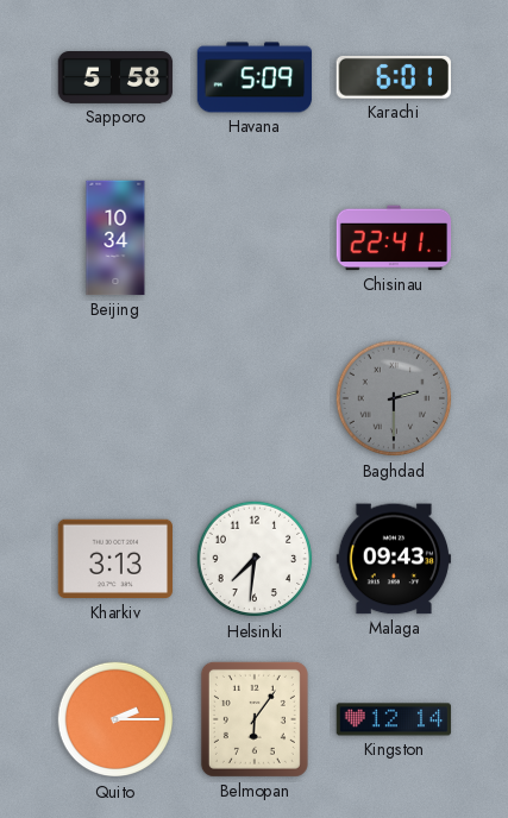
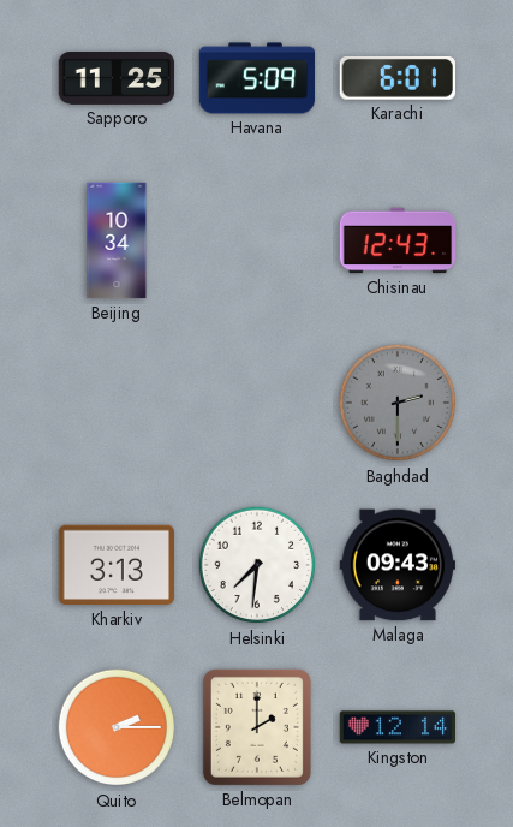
Sapporo: 5:58 -> 11:25 (117, 79)
Chisinau: 22:41 -> 12:43 (398, 240)
Belmopan: 6:06 -> 2:00 (257, 727)
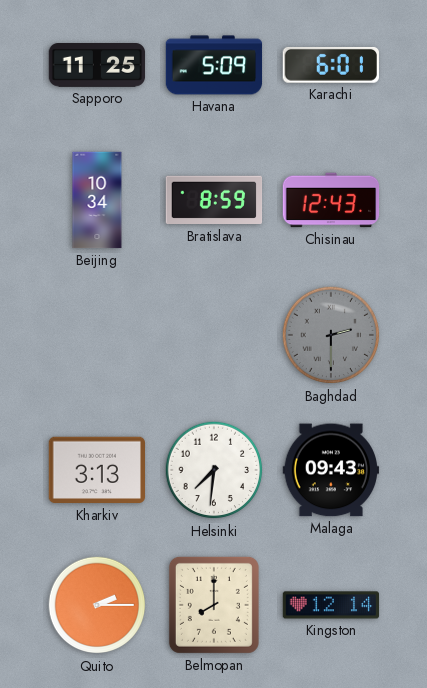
Bratislava: none -> 8:59 (214, 200)
Belmopan: 2:00 -> 8:00 (214, 605)
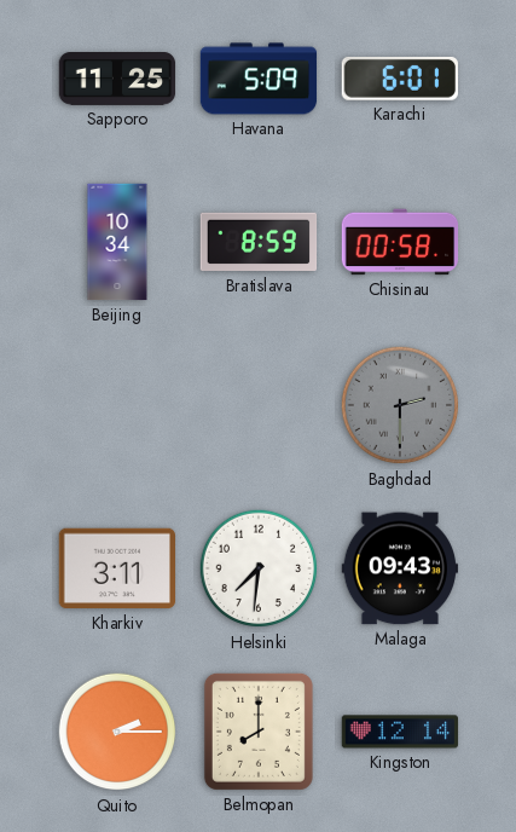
Chisinau: 12:43 -> 00:58 (400, 242)
Kharkiv: 3:13 -> 3:11 (117, 568)
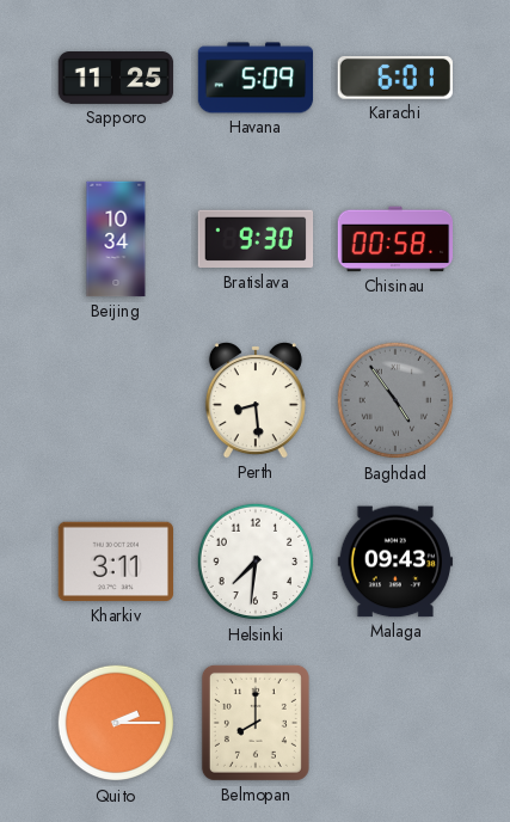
Bratislava: 8:59 -> 9:30 (256, 239)
Perth: none -> 8:29 (256, 400)
Baghdad: 2:30 -> 4:54 (395, 400)
Kingston: 12:14 -> none (400, 732)
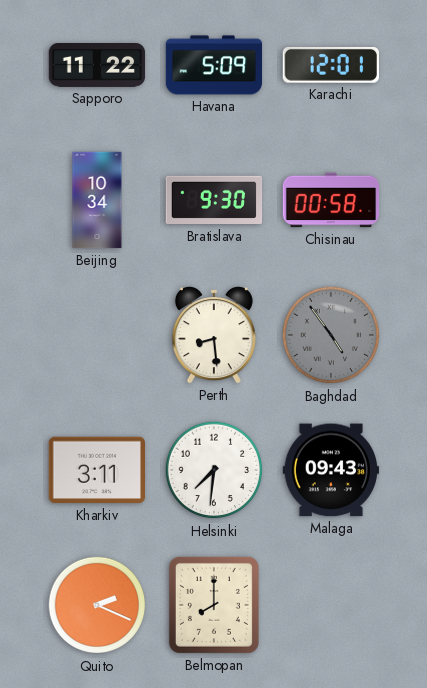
Sapporo: 11:25 -> 11:22 (97, 66)
Karachi: 6:01 -> 12:01 (331, 65)
Quito: 2:15 -> 2:19 (97, 605)
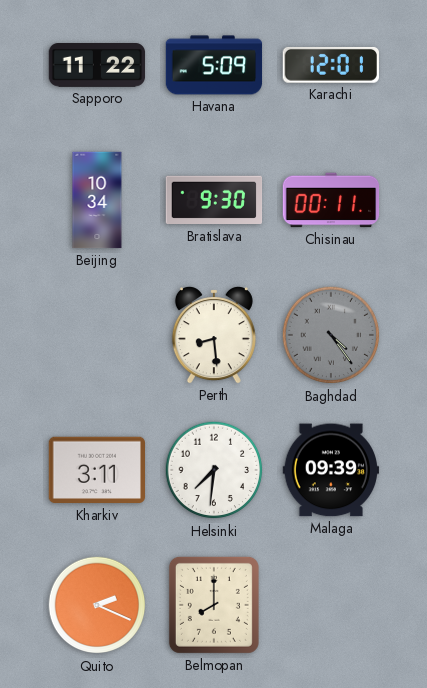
Chisinau: 00:58 -> 00:11 (331, 200)
Baghdad: 4:54 -> 4:24 (331, 335)
Malaga: 09:43 -> 09:39 (331, 470)
